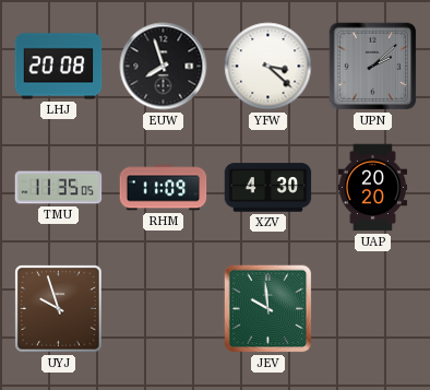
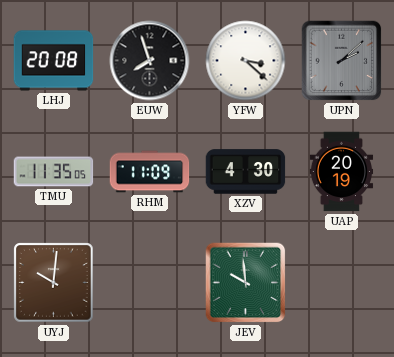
UAP: 20:20 -> 20:19 (342, 172)
UYJ: 9:57 -> 10:01 (54, 283)
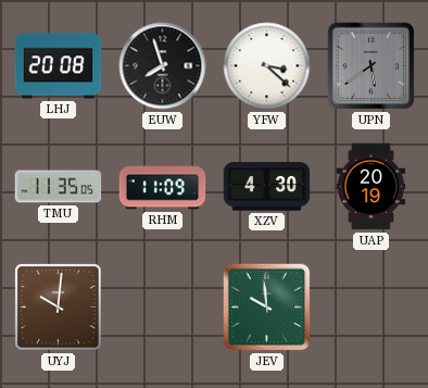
UPN: 2:08 -> 5:39 (372, 66)
